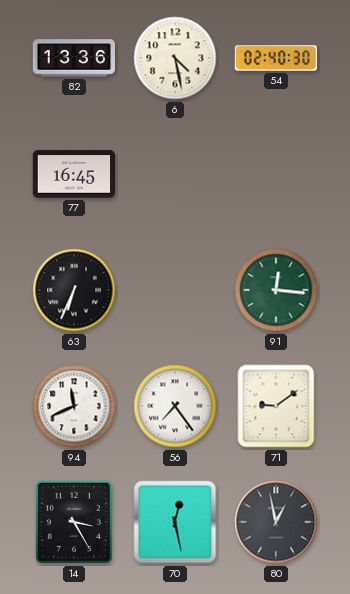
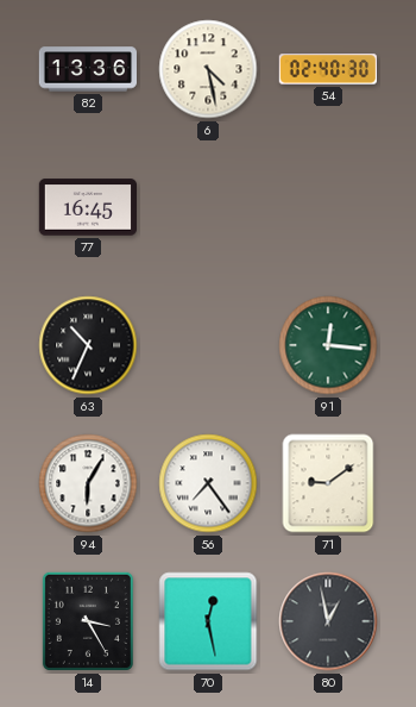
63: 6:34 -> 10:34 (88, 345)
94: 11:41 -> 6:05 (88, 483)
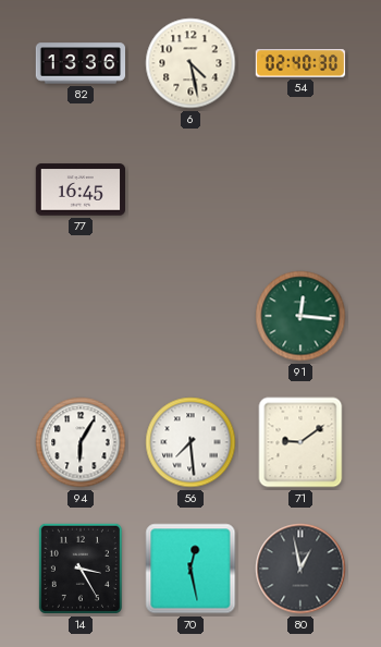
63: 10:34 -> none (88, 345)
56: 7:24 -> 7:29 (190, 442)
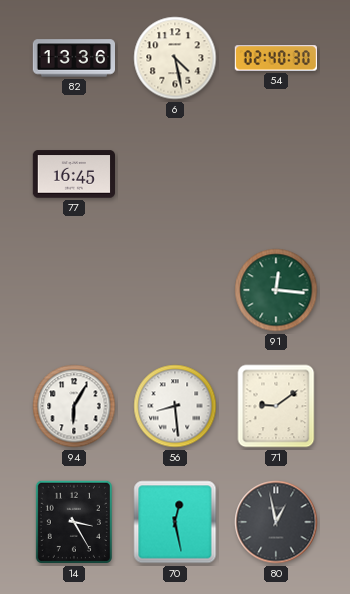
56: 7:29 -> 8:29 (175, 406)
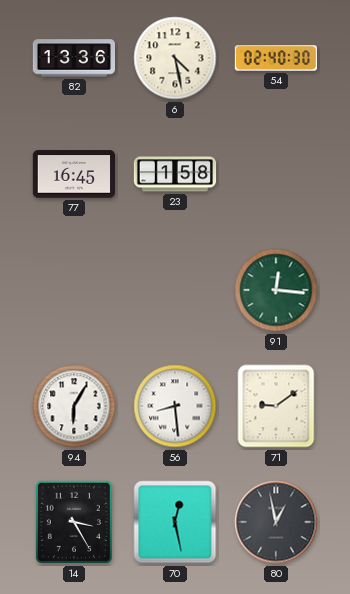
23: none -> 1:58 (175, 174)
